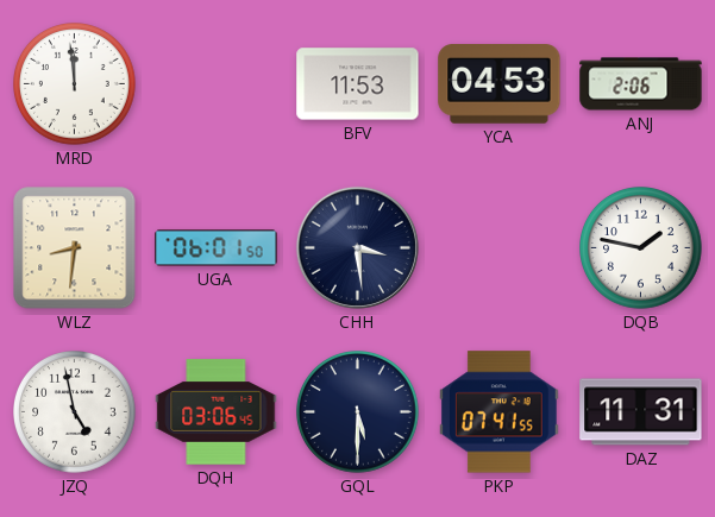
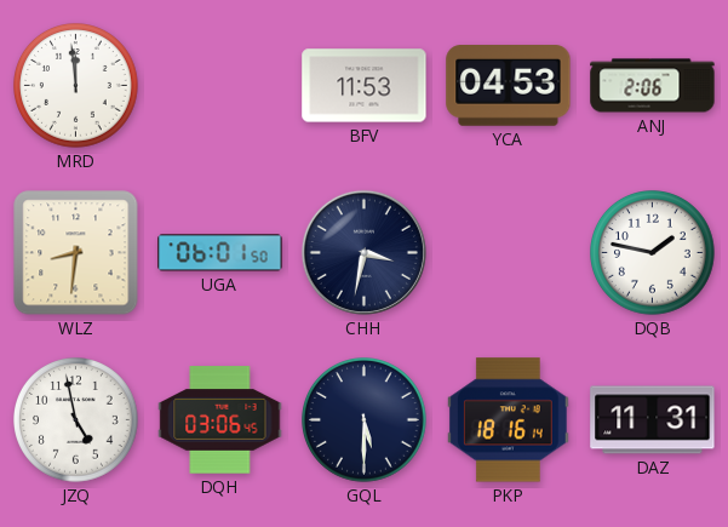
CHH: 3:29 -> 3:32 (363, 252)
PKP: 07:41 -> 18:16 (509, 420)
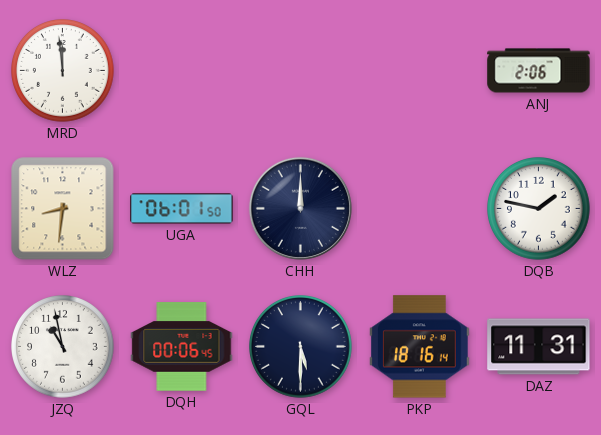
BFV: 11:53 -> none (365, 86)
YCA: 04:53 -> none (509, 86)
CHH: 3:32 -> 12:00 (300, 208)
JZQ: 4:58 -> 10:58 (63, 347)
DQH: 03:06 -> 00:06 (182, 347)
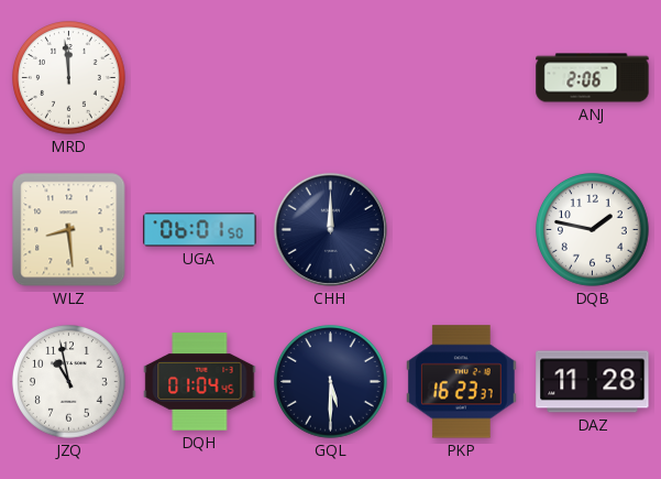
WLZ: 8:31 -> 8:29 (69, 230)
DQH: 00:06 -> 01:04 (200, 382)
PKP: 18:16 -> 16:23 (462, 382)
DAZ: 11:31 -> 11:28 (593, 382)
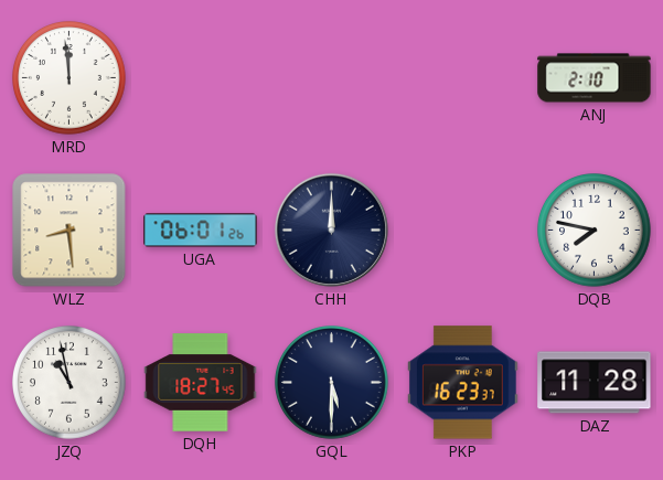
ANJ: 2:06 -> 2:10 (595, 78)
UGA: 06:01:50 -> 06:01:26 (201, 231)
DQB: 1:47 -> 7:47 (595, 231)
DQH: 01:04 -> 18:27 (201, 383)
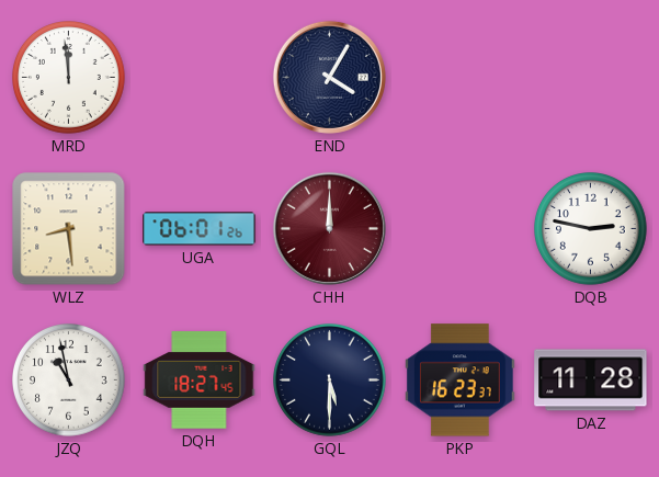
END: none -> 4:05 (329, 77)
ANJ: 2:10 -> none (595, 78)
CHH dial: navy -> burgundy (329, 228)
DQB: 7:47 -> 2:47 (591, 229)
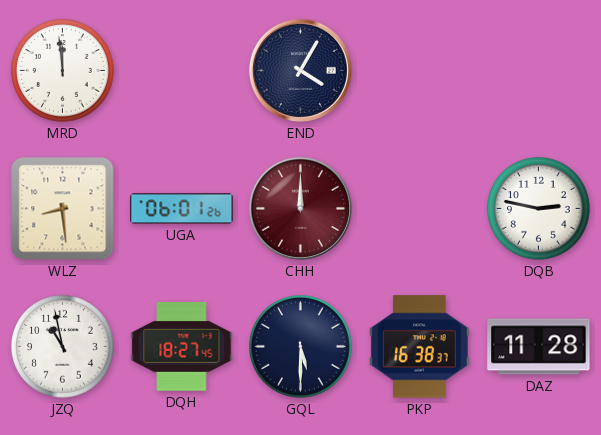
PKP: 16:23 -> 16:38 (420, 347)
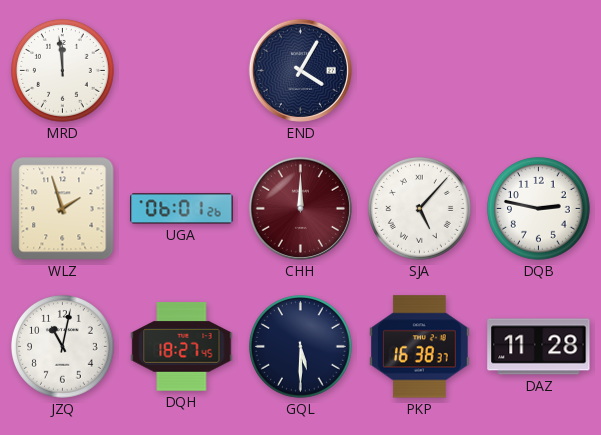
WLZ: 8:29 -> 1:57 (63, 209)
SJA: none -> 5:07 (420, 209)
JZQ: 10:58 -> 11:02 (63, 347)
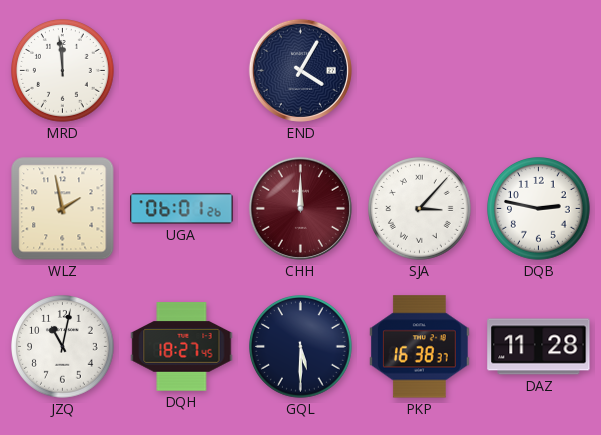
WLZ: 1:57 -> 1:58 (63, 209)
SJA: 5:07 -> 3:07 (420, 209)
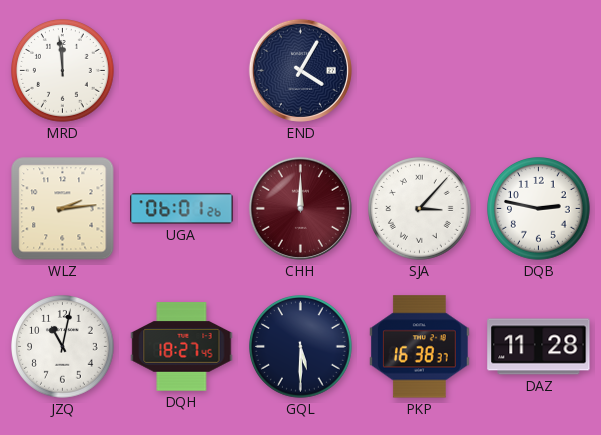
WLZ: 1:58 -> 2:14 (63, 209)
